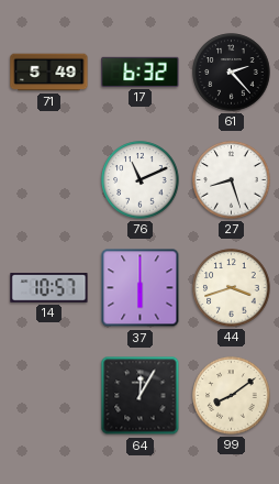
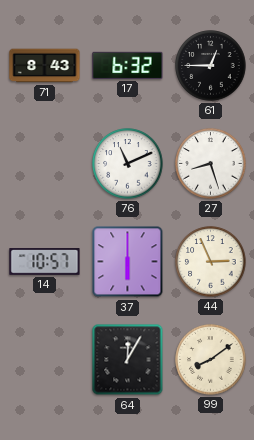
71: 5:49 -> 8:43 (45, 66)
61: 2:23 -> 12:45 (211, 66)
44: 3:42 -> 2:56 (211, 262)
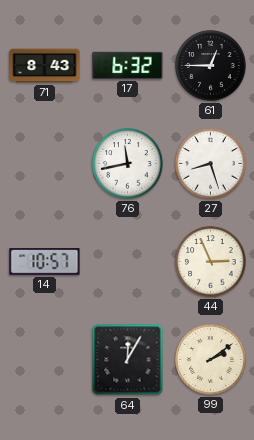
76: 11:11 -> 11:43 (128, 164)
37: 6:00 -> none (128, 262)
99: 8:09 -> 2:09 (211, 360)
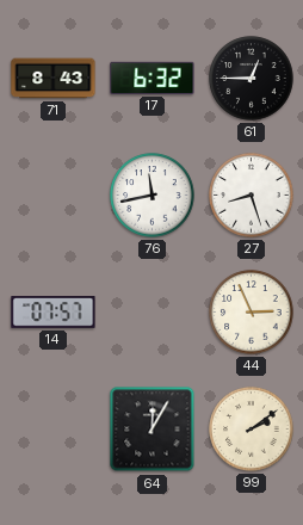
14: 10:57 -> 07:57 (54, 313)
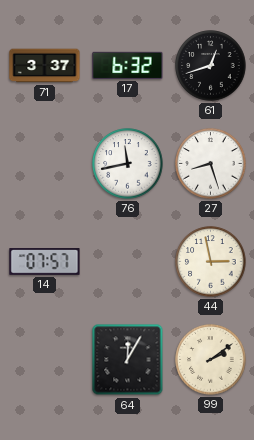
71: 8:43 -> 3:37 (45, 66)
61: 12:45 -> 12:42 (211, 66)
44: 2:56 -> 2:58 (211, 262)
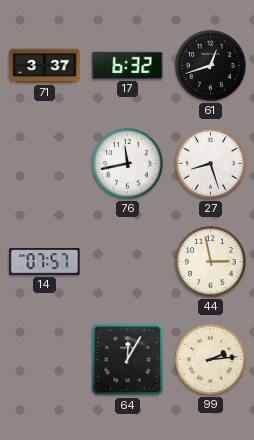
99: 2:09 -> 2:14 (211, 360)
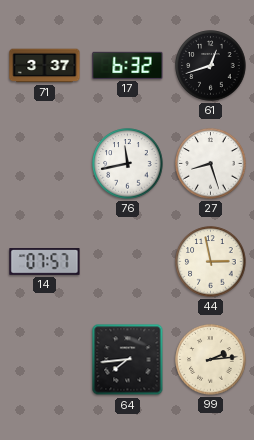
64: 12:05 -> 7:44 (128, 360)
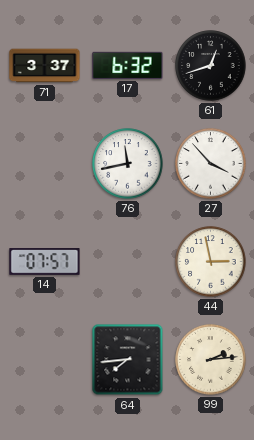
27: 8:27 -> 3:53 (211, 164)
